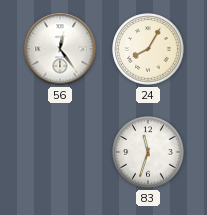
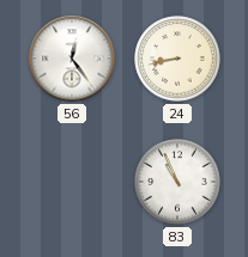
24: 8:05 -> 8:43 (177, 59)
83: 11:33 -> 10:56 (177, 182)
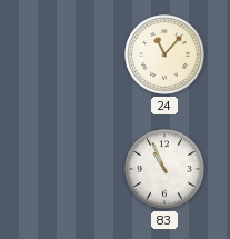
56: 12:24 -> none (72, 59)
24: 8:43 -> 11:07 (164, 54)
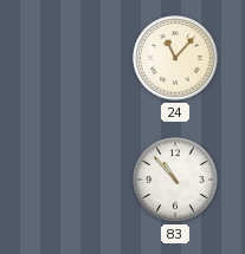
83: 10:56 -> 10:53 (175, 180)
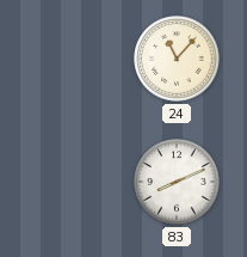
83: 10:53 -> 8:11 (177, 182)
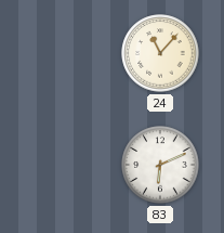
83: 8:11 -> 6:11 (160, 165)
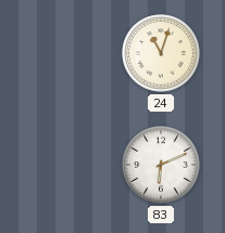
24: 11:07 -> 11:03 (161, 53)
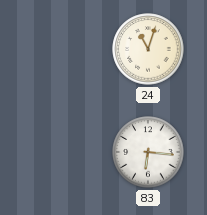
83: 6:11 -> 6:16 (148, 152)
